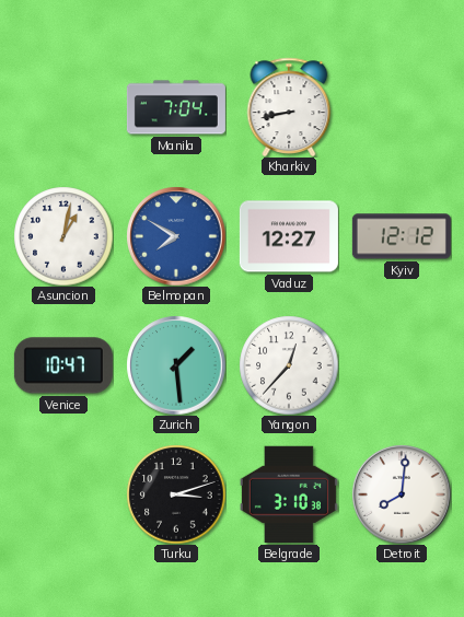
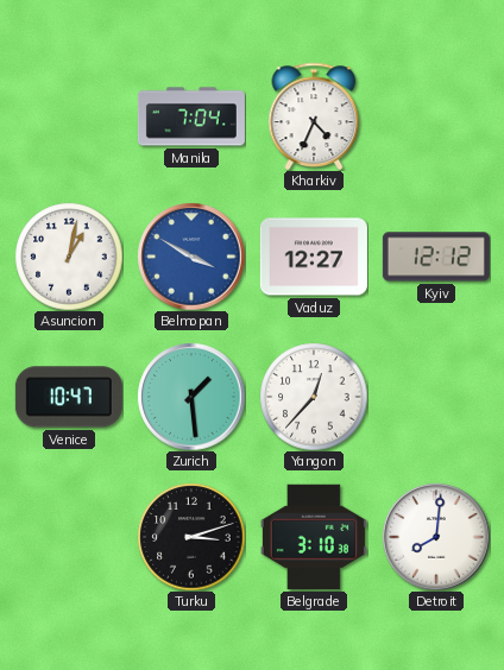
Kharkiv: 8:43 -> 4:34 (314, 115)
Belmopan: 7:50 -> 3:50 (191, 257)
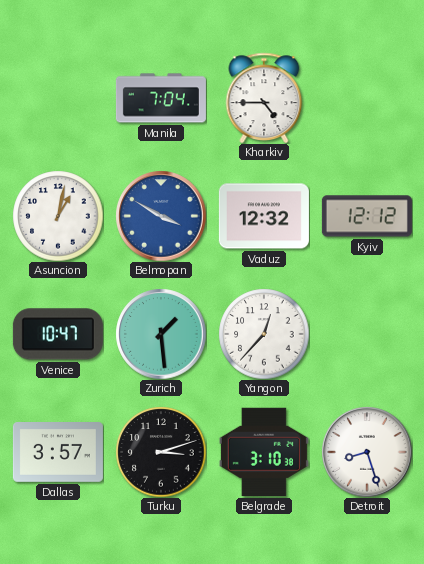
Kharkiv: 4:34 -> 4:45 (264, 97)
Vaduz: 12:27 -> 12:32 (264, 216)
Dallas: none -> 3:57 (58, 453)
Detroit: 8:01 -> 8:27 (367, 452)
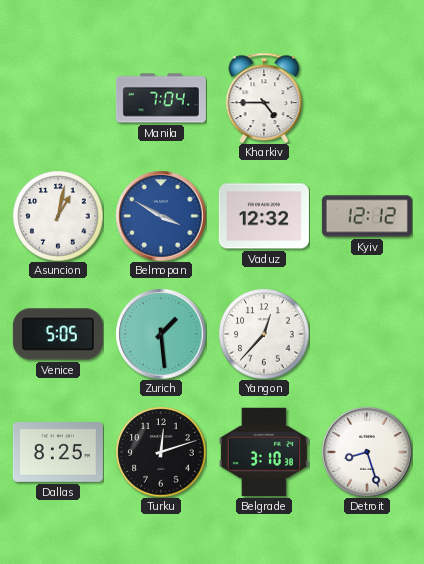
Venice: 10:47 -> 5:05 (58, 334)
Dallas: 3:57 -> 8:25 (58, 453)
Turku: 3:12 -> 12:12 (161, 452)
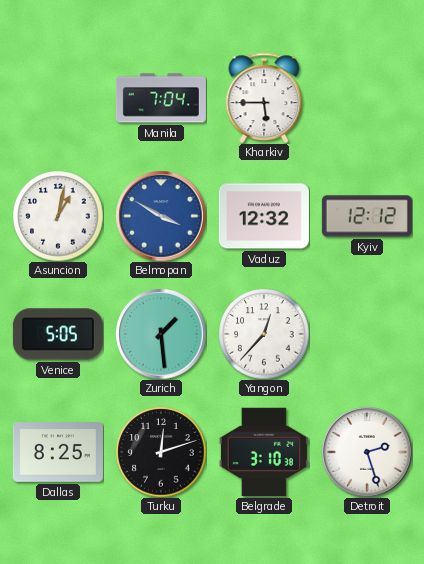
Kharkiv: 4:45 -> 5:45 (264, 97)
Detroit: 8:27 -> 2:27 (367, 452)
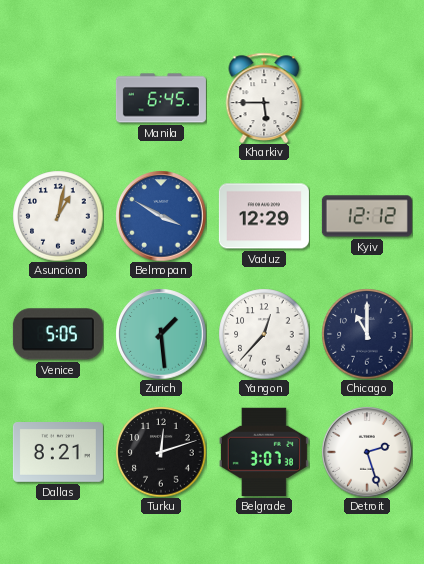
Manila: 7:04 -> 6:45 (161, 98)
Vaduz: 12:32 -> 12:29 (264, 216)
Chicago: none -> 11:00 (367, 334)
Dallas: 8:25 -> 8:21 (58, 453)
Belgrade: 3:10 -> 3:07 (264, 452)
